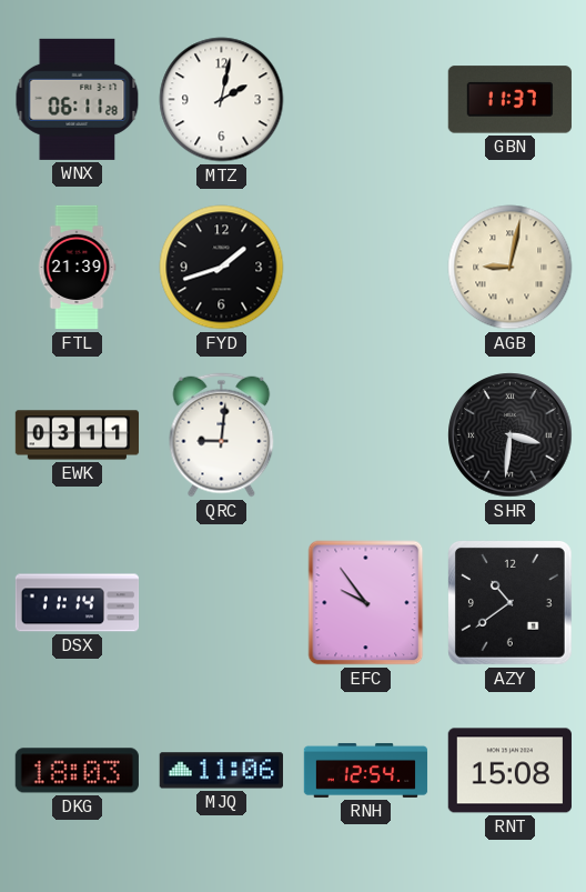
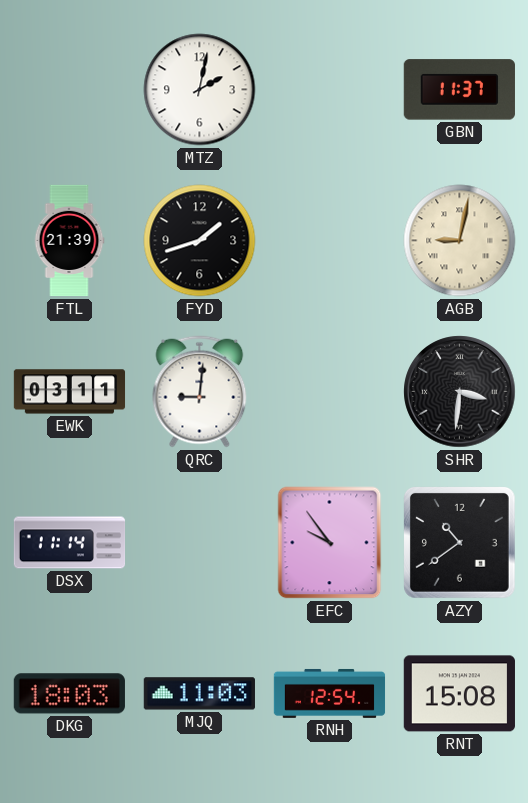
WNX: 06:11 -> none (78, 99)
MJQ: 11:06 -> 11:03 (199, 694)
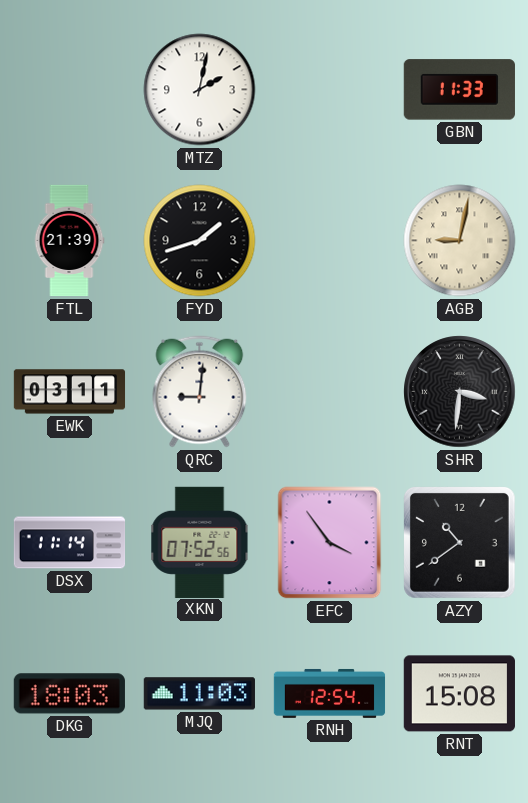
GBN: 11:37 -> 11:33 (459, 90)
XKN: none -> 07:52 (200, 542)
EFC: 9:54 -> 3:54 (330, 543)
